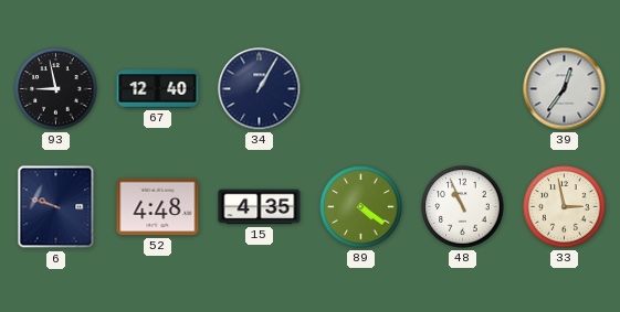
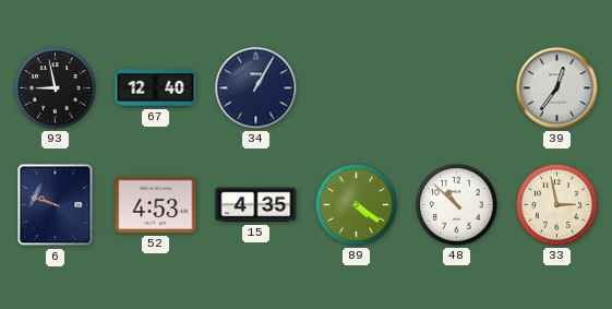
52: 4:48 -> 4:53 (156, 205)
48: 10:56 -> 10:52 (457, 205)
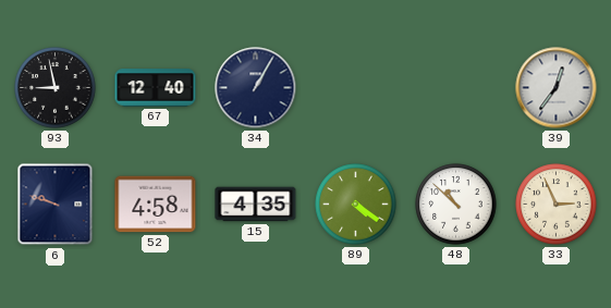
52: 4:53 -> 4:58 (156, 205)
33: 2:58 -> 2:56 (557, 205)
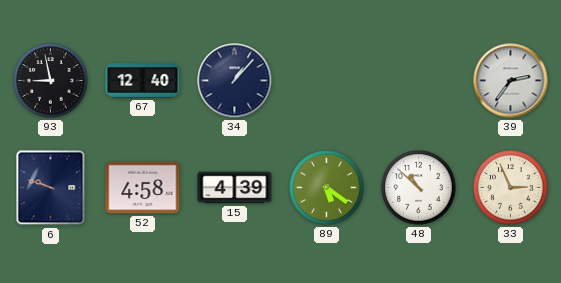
34: 1:05 -> 1:07 (235, 81)
39: 12:36 -> 2:36 (511, 81)
15: 4:35 -> 4:39 (235, 188)
89: 4:21 -> 5:21 (327, 188)
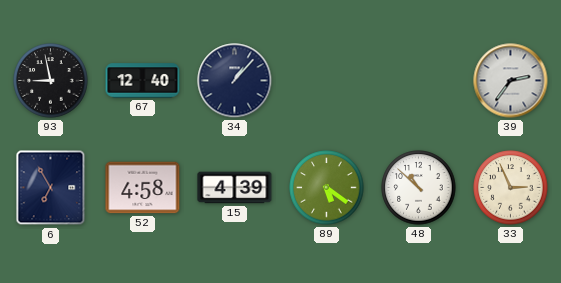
6: 9:48 -> 6:55 (51, 188)
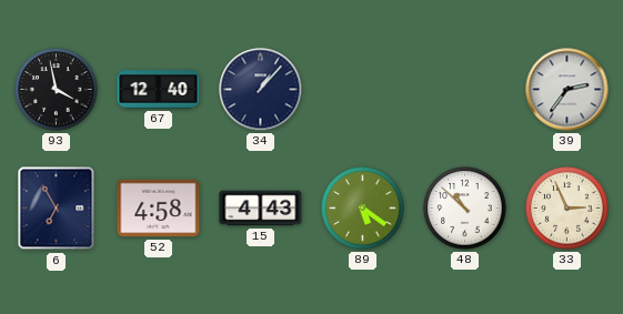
93: 8:58 -> 3:58 (57, 90)
15: 4:39 -> 4:43 (261, 209)
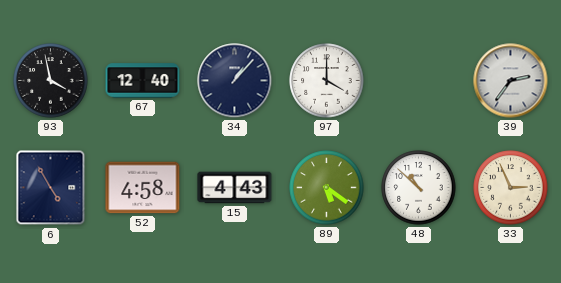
97: none -> 4:00 (327, 81)
6: 6:55 -> 4:55 (51, 188)
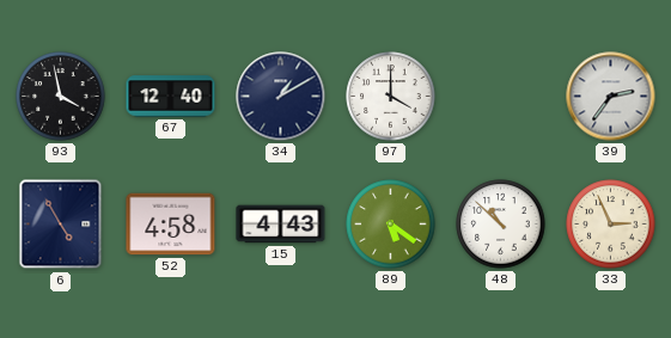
34: 1:07 -> 1:10 (281, 97)
